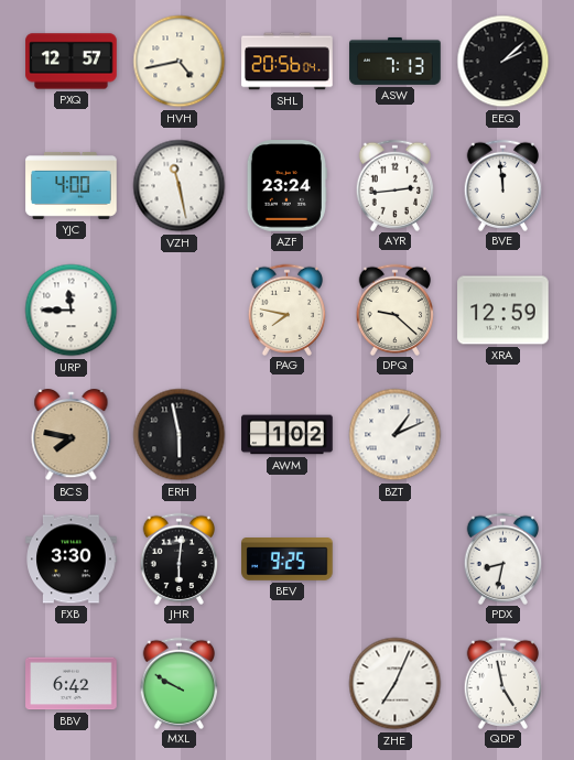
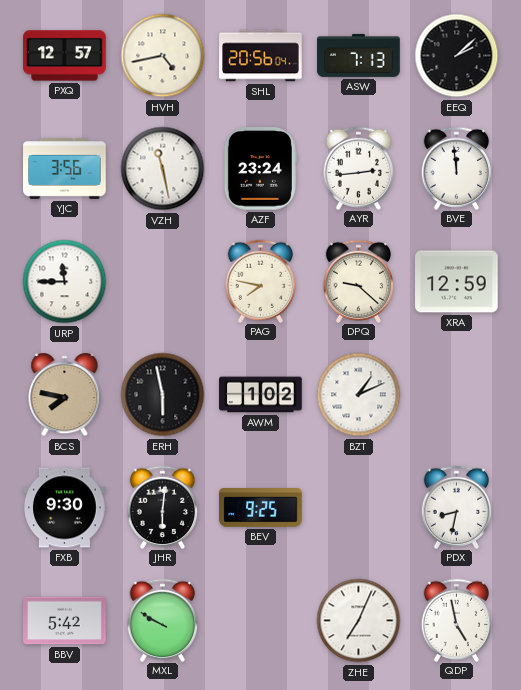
YJC: 4:00 -> 3:56 (65, 168)
FXB: 3:30 -> 9:30 (65, 508)
BBV: 6:42 -> 5:42 (65, 621)
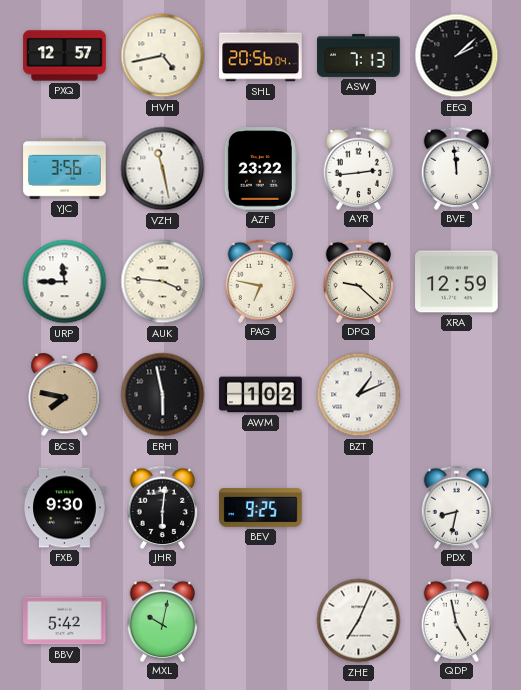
AZF: 23:24 -> 23:22 (260, 169)
AUK: none -> 3:46 (163, 282)
PAG: 7:47 -> 6:47 (261, 281)
MXL: 9:50 -> 10:02 (163, 620)
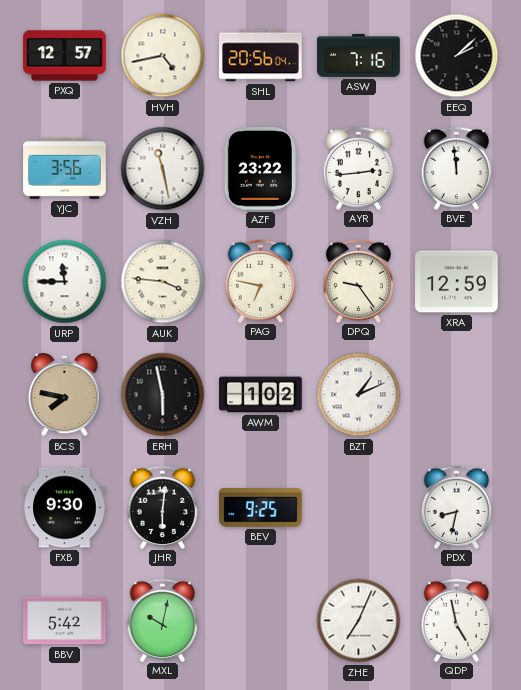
ASW: 7:13 -> 7:16 (359, 55)
DPQ: 9:22 -> 9:24 (359, 281)
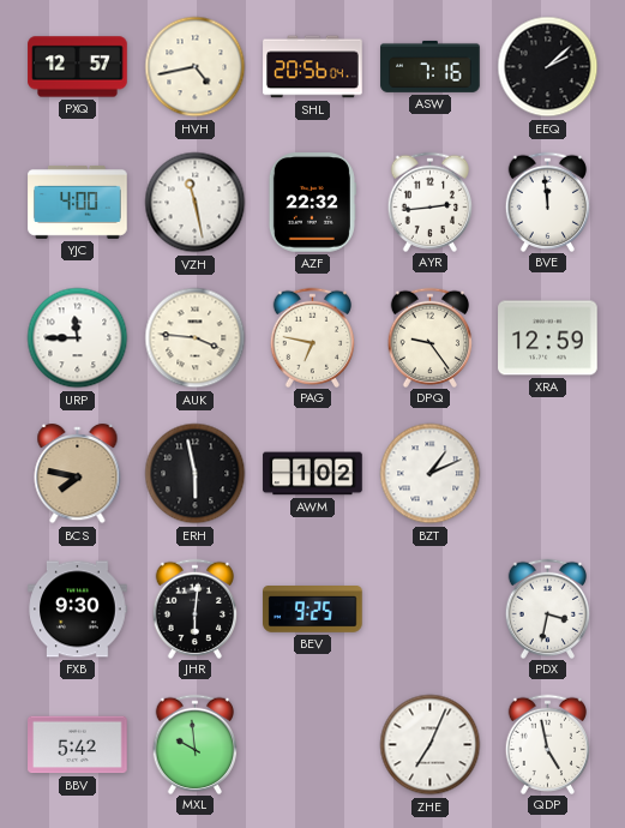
YJC: 3:56 -> 4:00 (78, 202)
AZF: 23:22 -> 22:32 (312, 203)
PDX: 8:32 -> 3:32 (548, 608)
MXL: 10:02 -> 9:59 (196, 744)
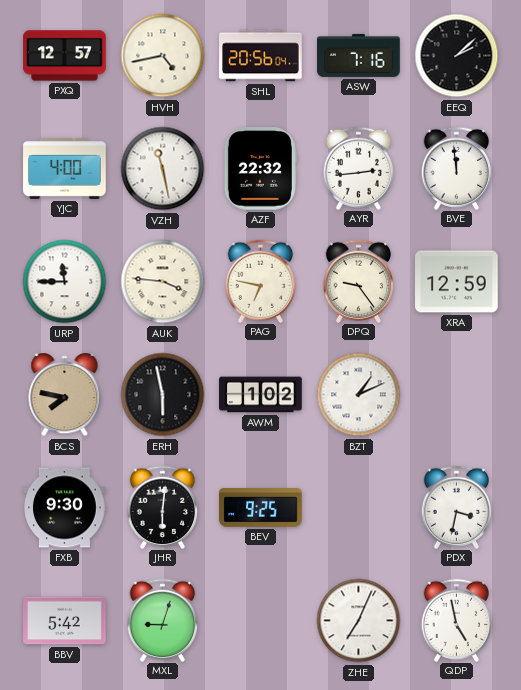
MXL: 9:59 -> 9:03 (163, 620)
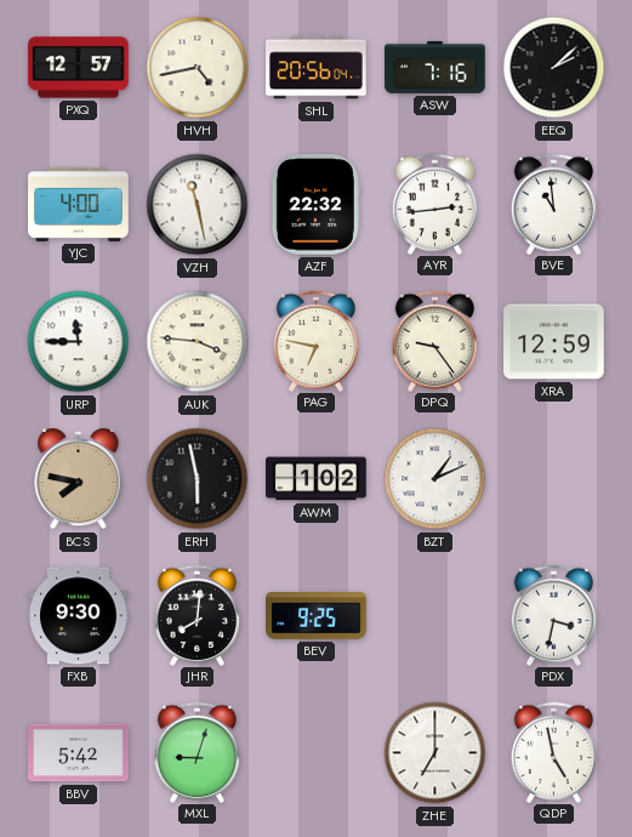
BVE: 11:59 -> 10:59 (554, 204)
JHR: 6:01 -> 8:01 (198, 615)
ZHE: 7:04 -> 7:00 (435, 753)
